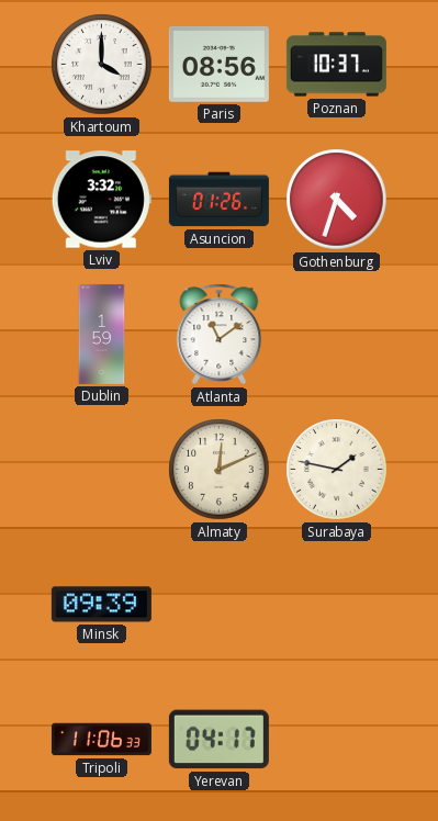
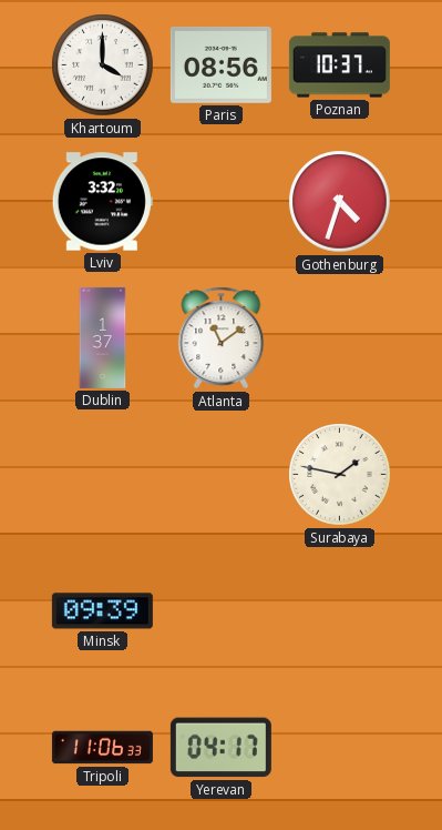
Asuncion: 01:26 -> none (218, 200)
Dublin: 1:59 -> 1:37 (103, 337)
Almaty: 12:11 -> none (220, 470)
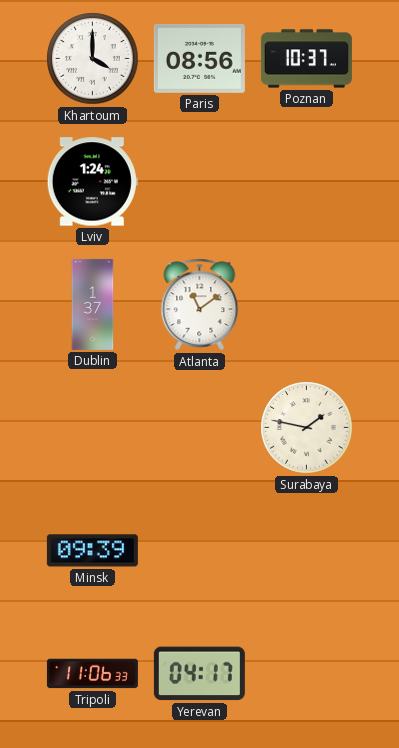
Lviv: 3:32 -> 1:24 (92, 182)
Gothenburg: 4:33 -> none (340, 202)
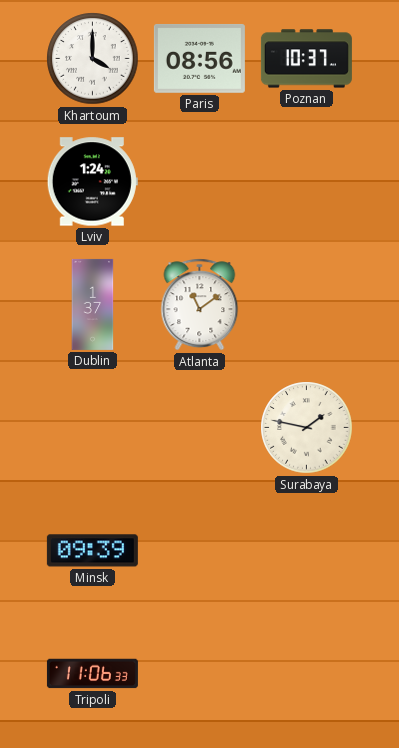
Yerevan: 04:17 -> none (199, 674)
